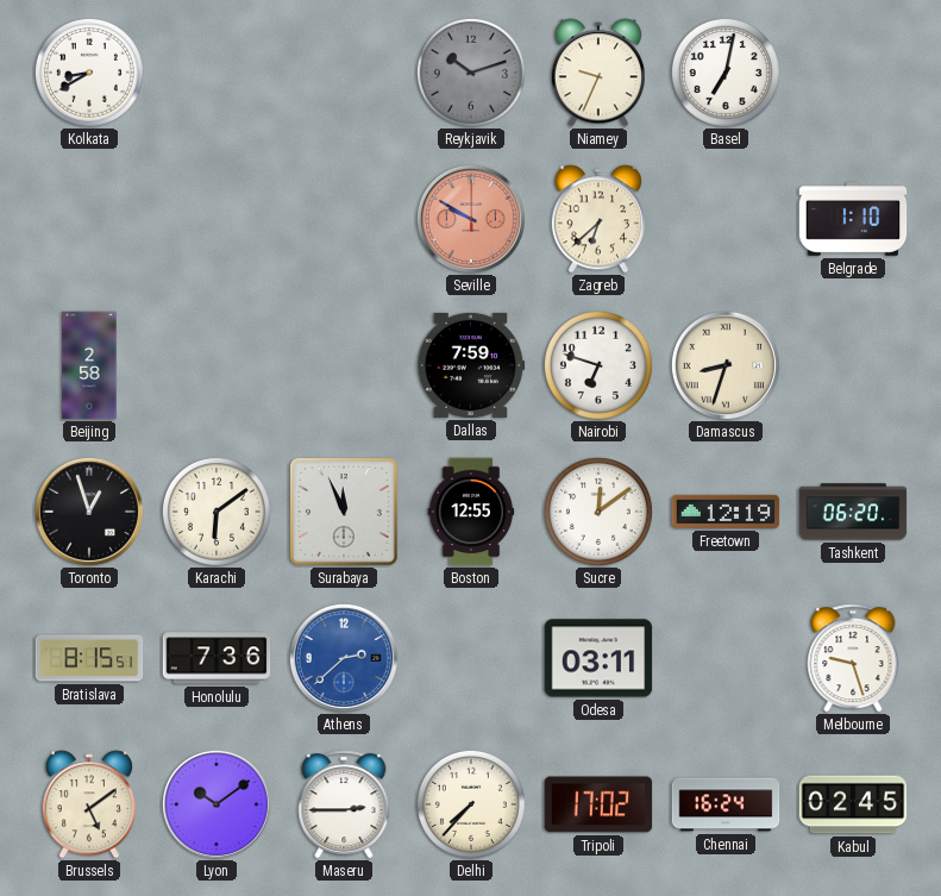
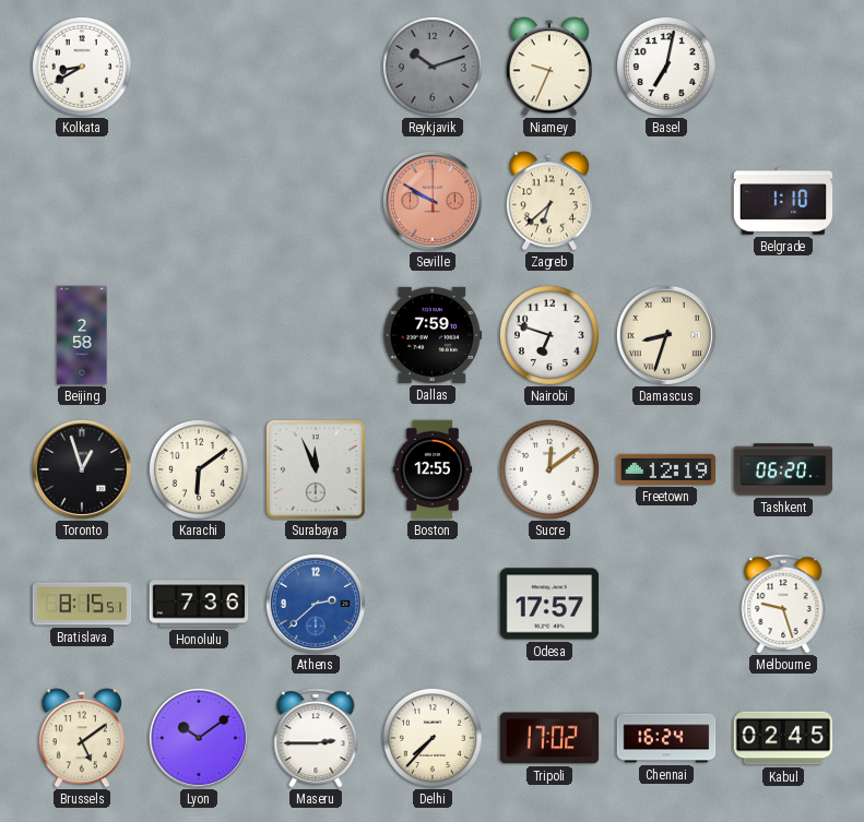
Odesa: 03:11 -> 17:57 (549, 604)
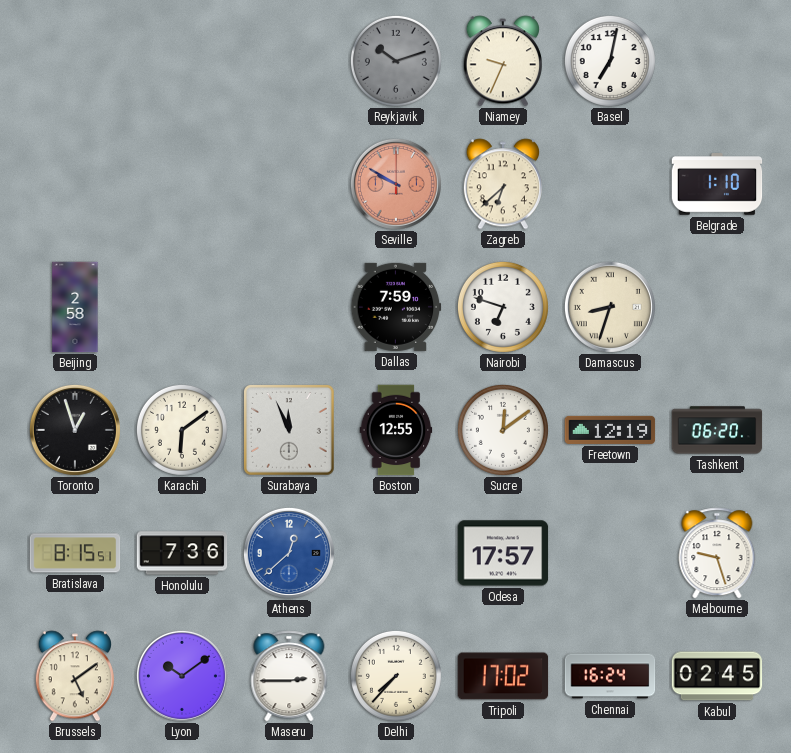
Kolkata: 8:40 -> none (82, 67)
Athens: 2:38 -> 12:38 (289, 553)
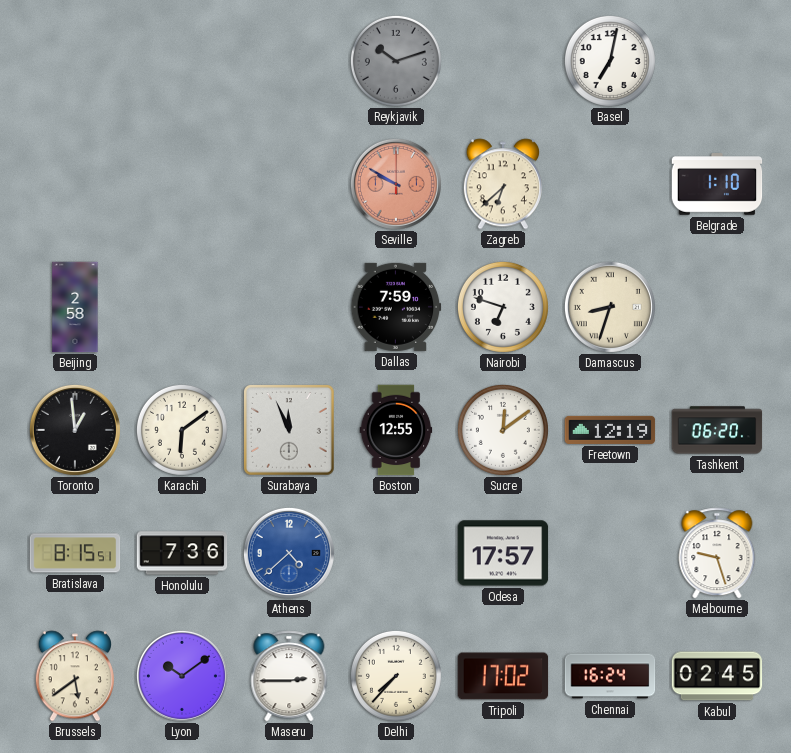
Niamey: 9:34 -> none (503, 61)
Toronto: 12:57 -> 12:59 (75, 430)
Athens: 12:38 -> 4:38 (289, 553)
Brussels: 5:09 -> 5:39 (75, 676)
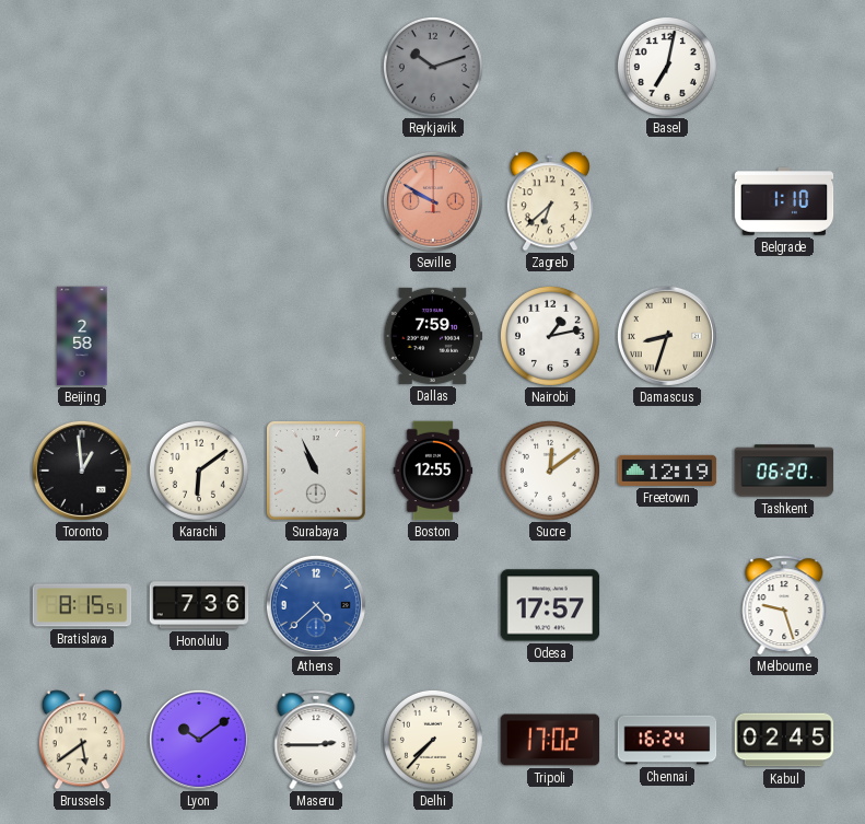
Nairobi: 6:48 -> 1:13 (550, 336)
Surabaya: 11:56 -> 10:56 (317, 472)
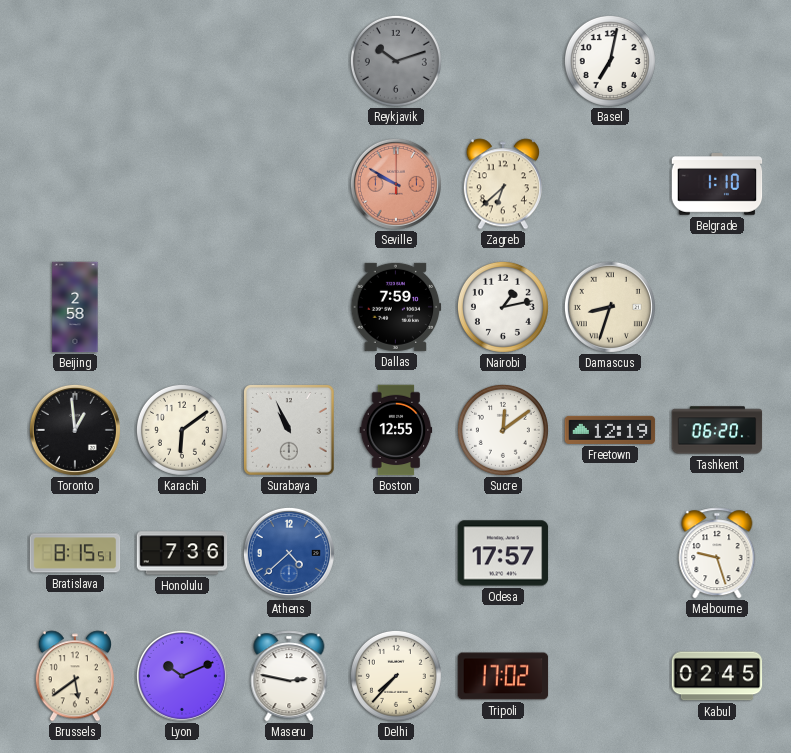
Lyon: 10:09 -> 10:11 (182, 676)
Maseru: 2:45 -> 2:47 (289, 676)
Chennai: 16:24 -> none (667, 740)
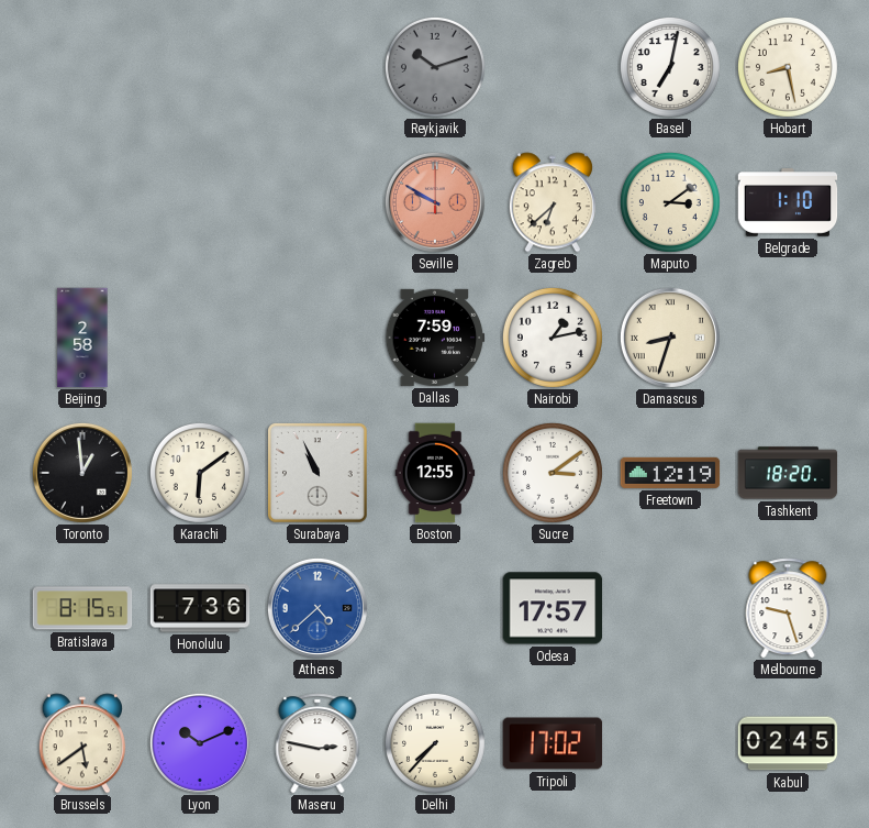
Hobart: none -> 8:28 (788, 67)
Maputo: none -> 3:09 (670, 202)
Sucre: 12:09 -> 3:09 (553, 473)
Tashkent: 06:20 -> 18:20 (788, 473)
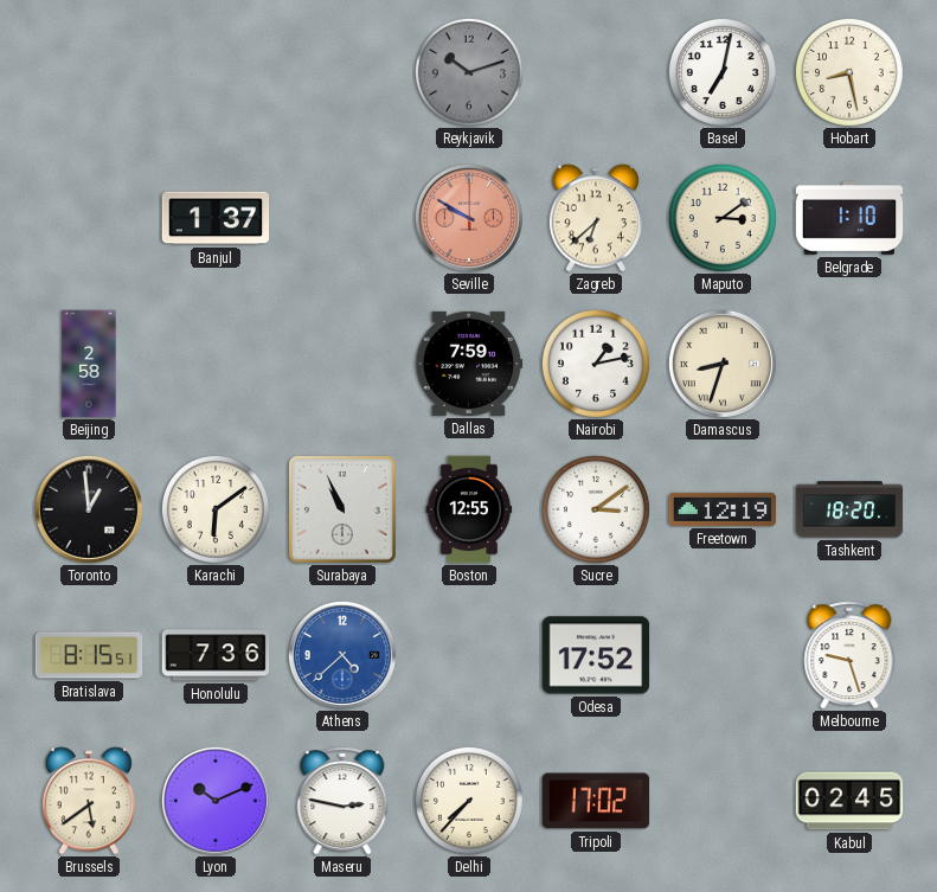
Banjul: none -> 1:37 (216, 218)
Odesa: 17:57 -> 17:52 (596, 655)
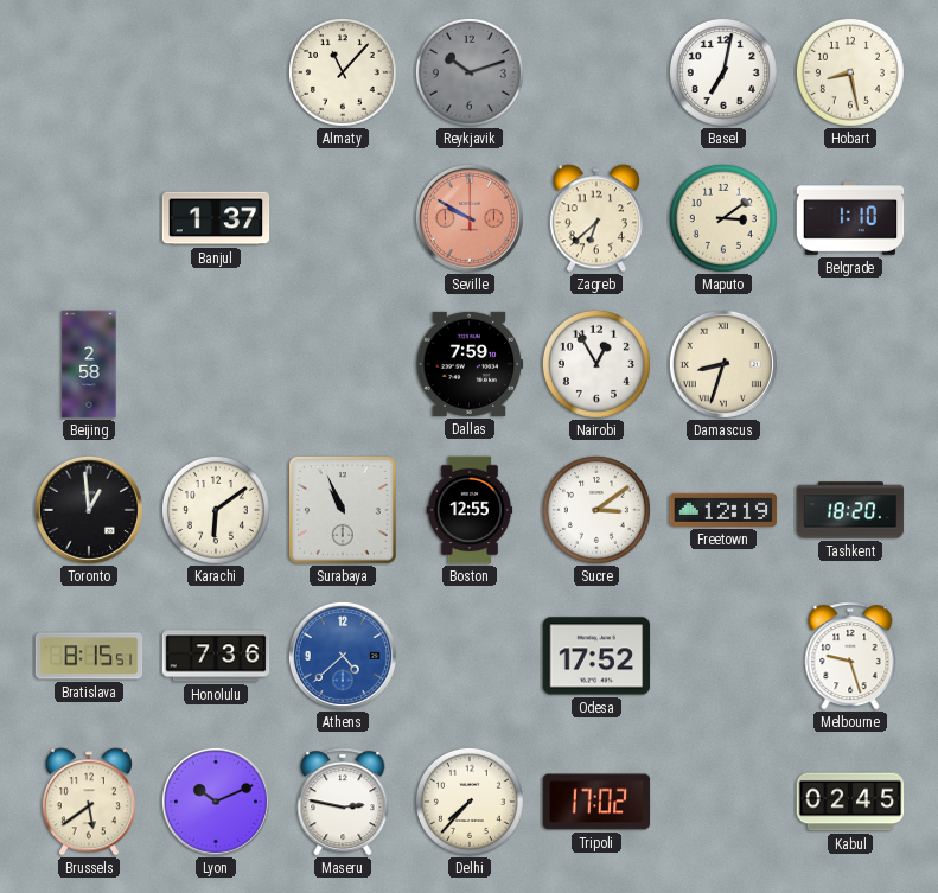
Almaty: none -> 11:07 (343, 72)
Nairobi: 1:13 -> 12:55 (596, 364)
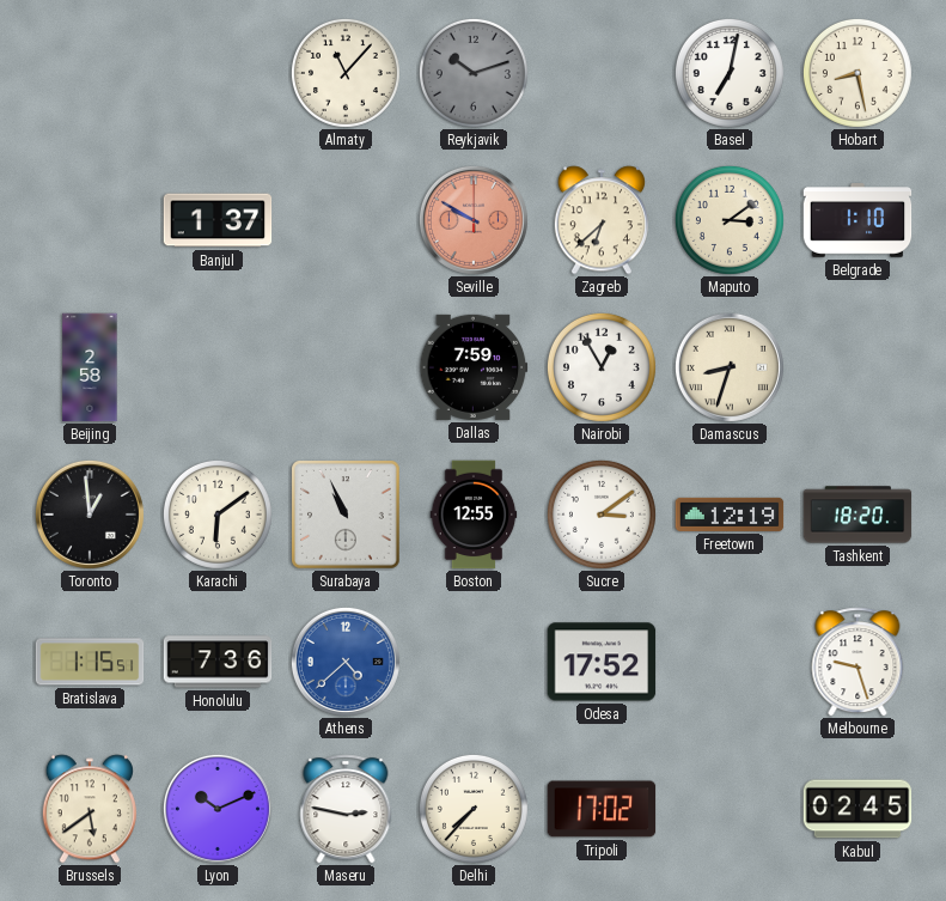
Bratislava: 8:15 -> 1:15 (90, 662)
